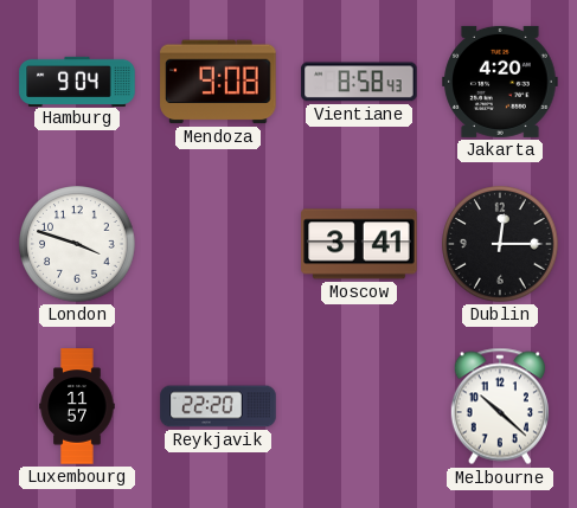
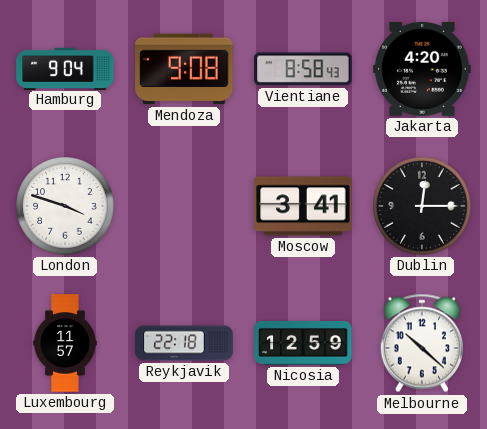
Reykjavik: 22:20 -> 22:18 (184, 343)
Nicosia: none -> 12:59 (303, 344)
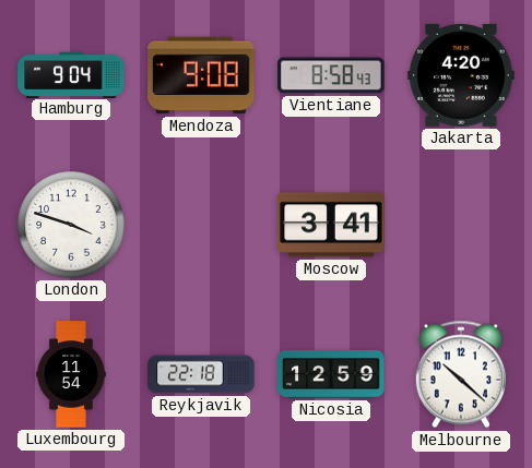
Dublin: 12:15 -> none (422, 206)
Luxembourg: 11:57 -> 11:54 (71, 374)
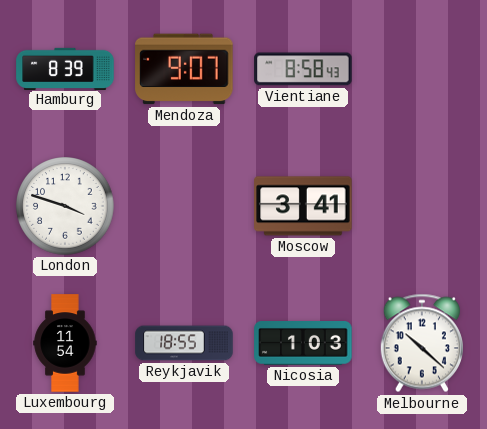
Hamburg: 9:04 -> 8:39 (65, 68)
Mendoza: 9:08 -> 9:07 (184, 69)
Jakarta: 4:20 -> none (461, 75)
Reykjavik: 22:18 -> 18:55 (184, 343)
Nicosia: 12:59 -> 1:03 (303, 344)
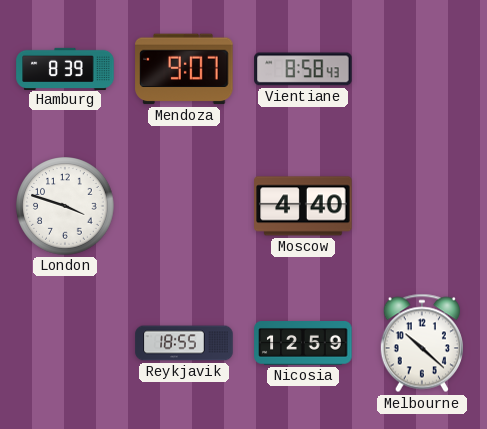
Moscow: 3:41 -> 4:40 (303, 206)
Luxembourg: 11:54 -> none (65, 343)
Nicosia: 1:03 -> 12:59 (303, 344)
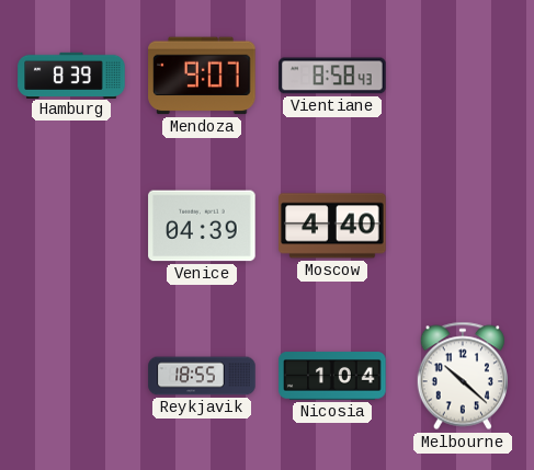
London: 3:48 -> none (65, 206)
Venice: none -> 04:39 (202, 226)
Nicosia: 12:59 -> 1:04 (332, 377)
